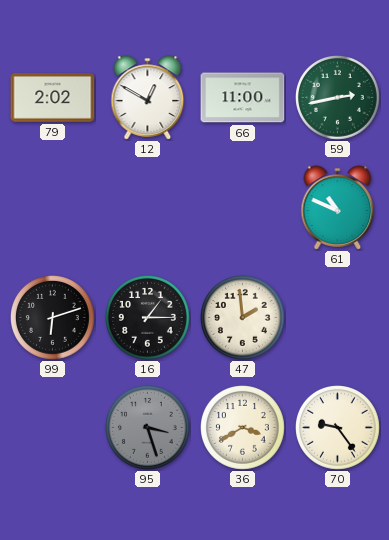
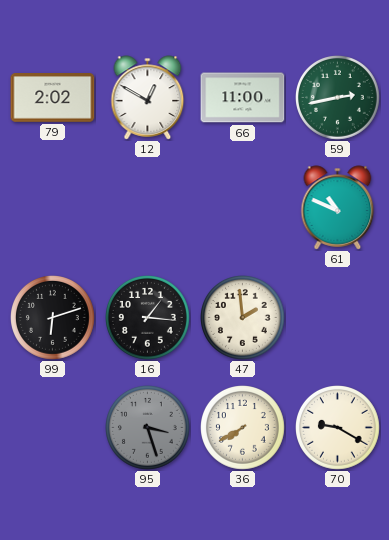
16: 1:15 -> 1:16 (148, 318)
36: 3:40 -> 7:40 (243, 428)
70: 9:24 -> 9:20 (338, 428)
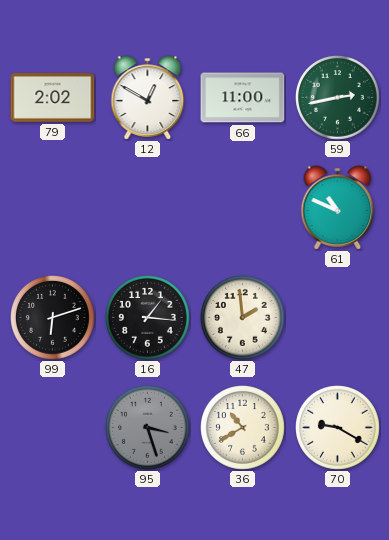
36: 7:40 -> 10:40 (243, 428)
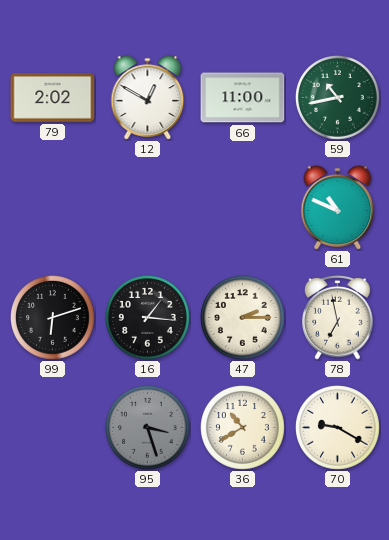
59: 2:43 -> 10:43 (338, 98)
47: 1:59 -> 2:15 (243, 318)
78: none -> 6:58 (338, 318)
